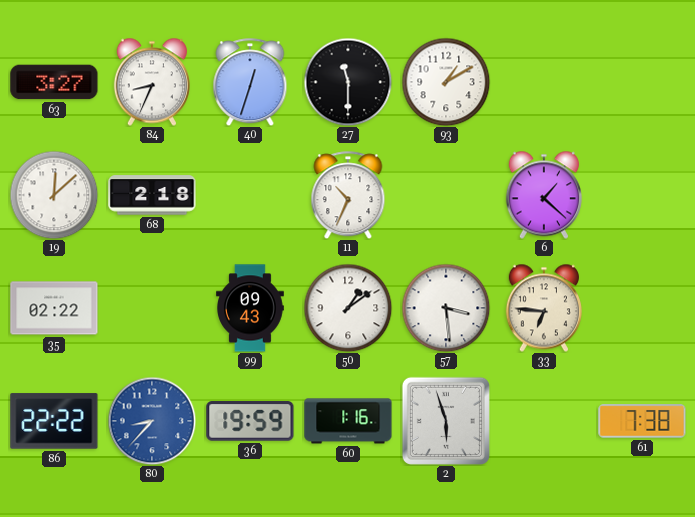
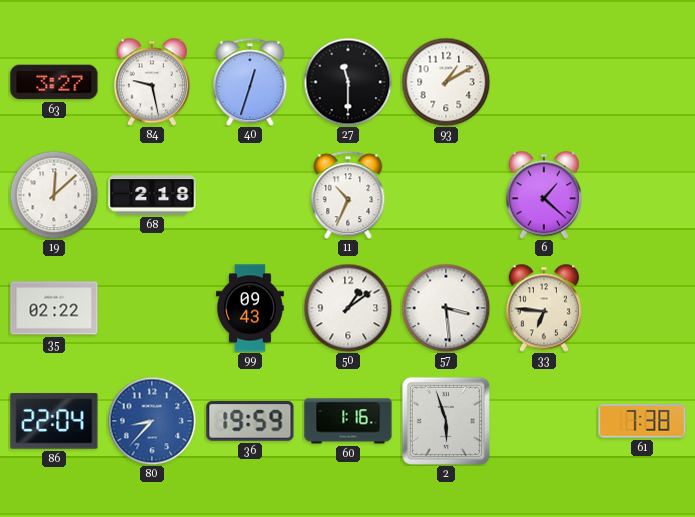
84: 8:34 -> 9:28 (152, 82)
86: 22:22 -> 22:04 (54, 421)
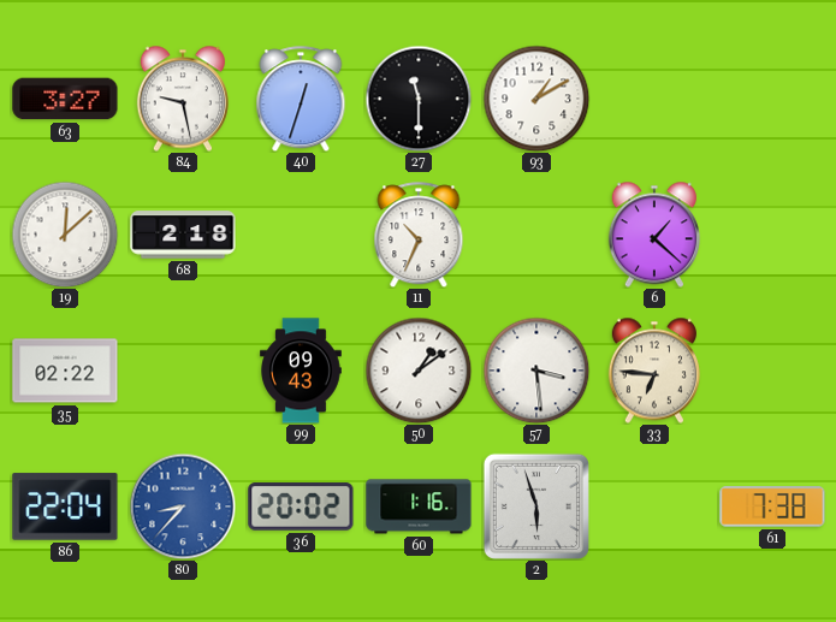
36: 19:59 -> 20:02 (301, 507)
